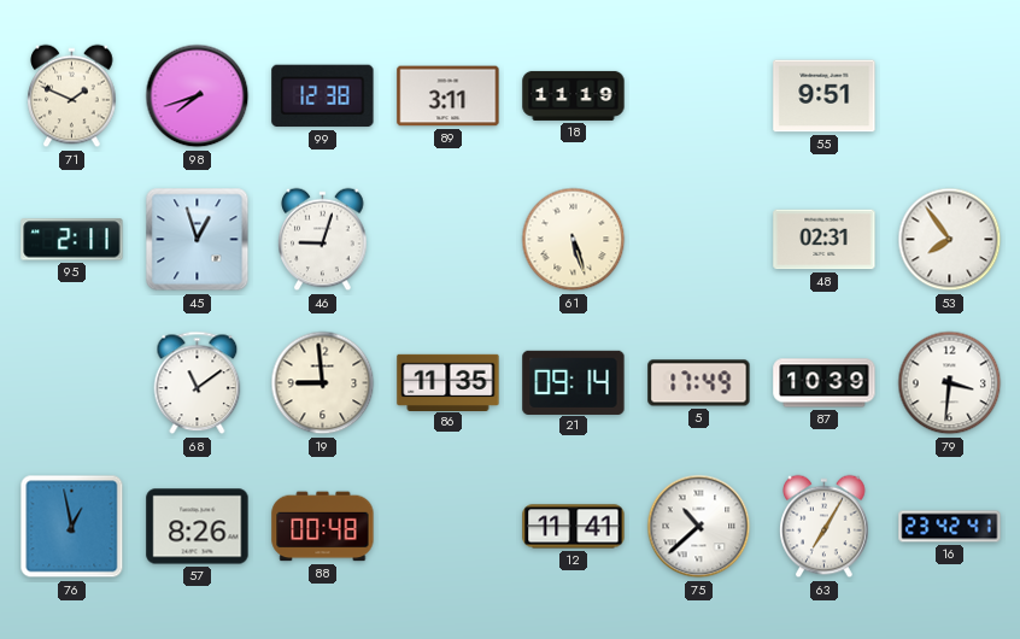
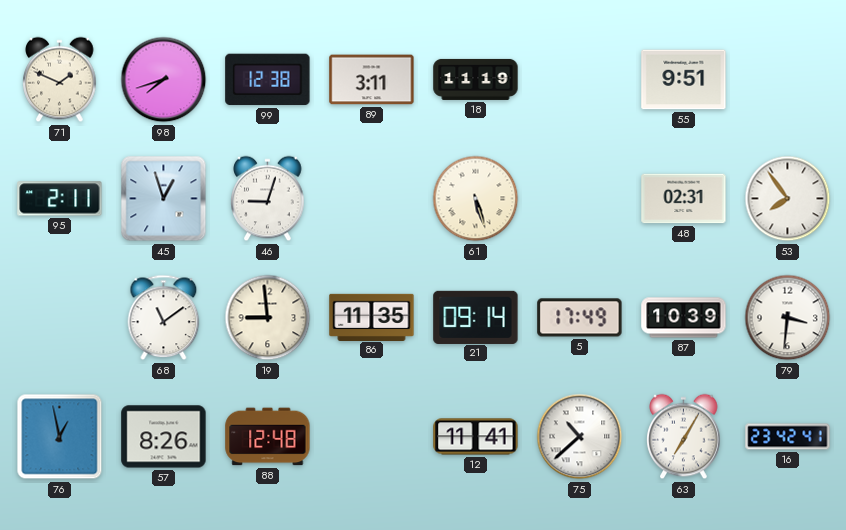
88: 00:48 -> 12:48 (268, 437)
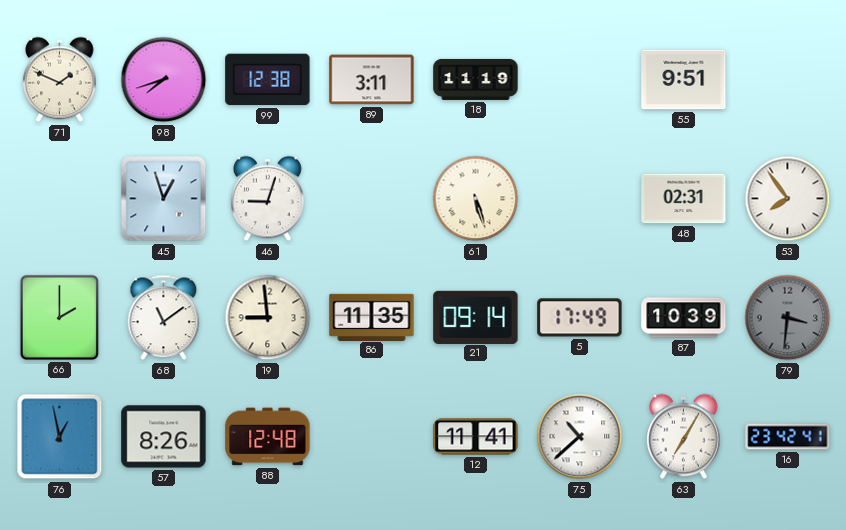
95: 2:11 -> none (60, 199)
66: none -> 2:00 (59, 317)
79 dial: white -> grey (788, 318)
